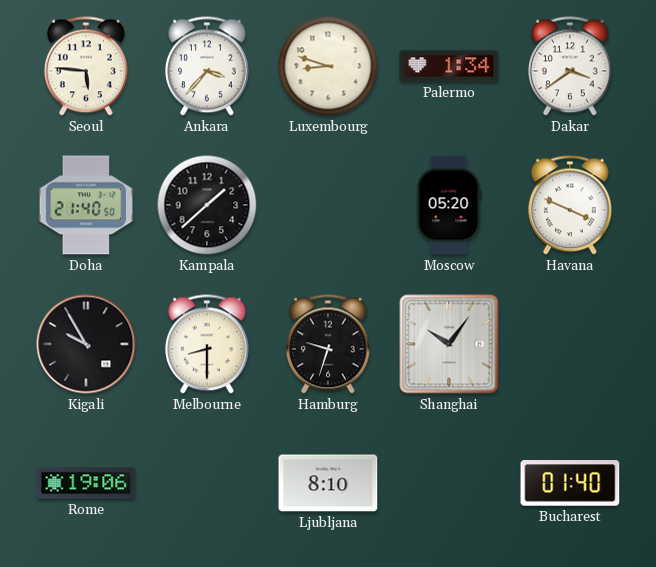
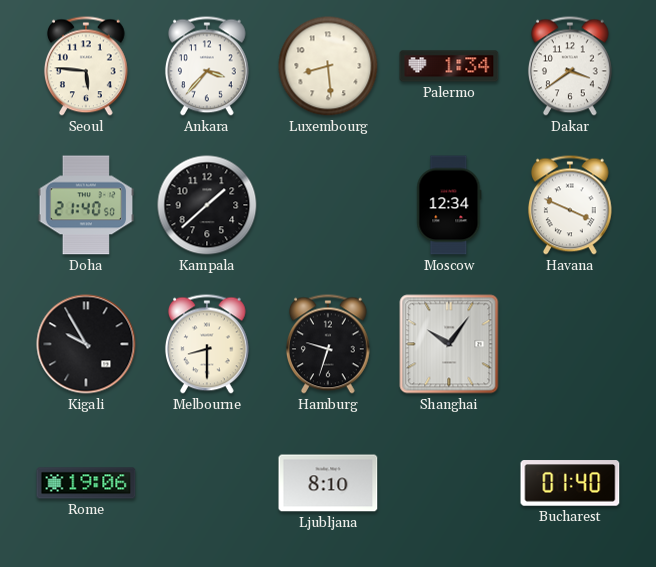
Luxembourg: 8:48 -> 8:29 (328, 66)
Moscow: 05:20 -> 12:34 (449, 205)
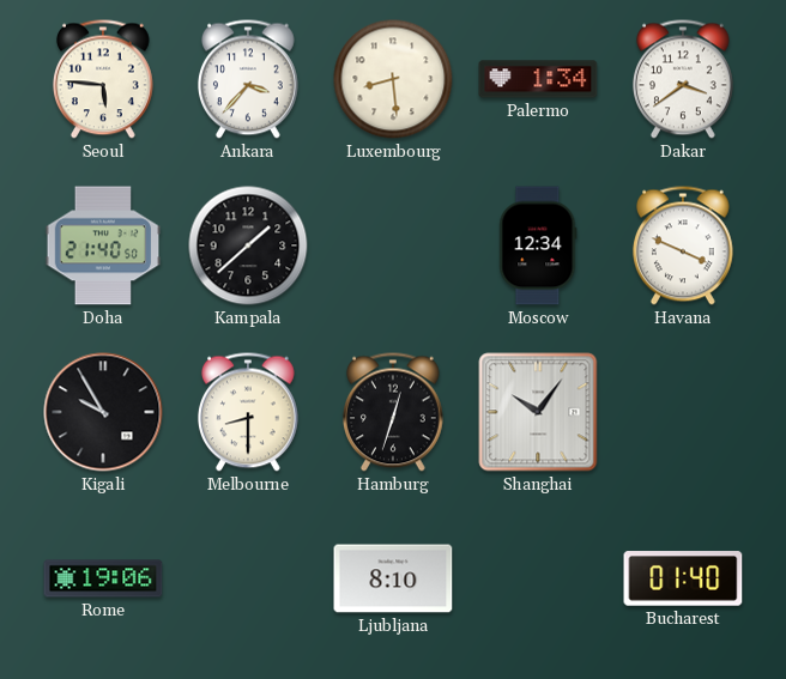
Hamburg: 9:33 -> 12:33 (393, 412)
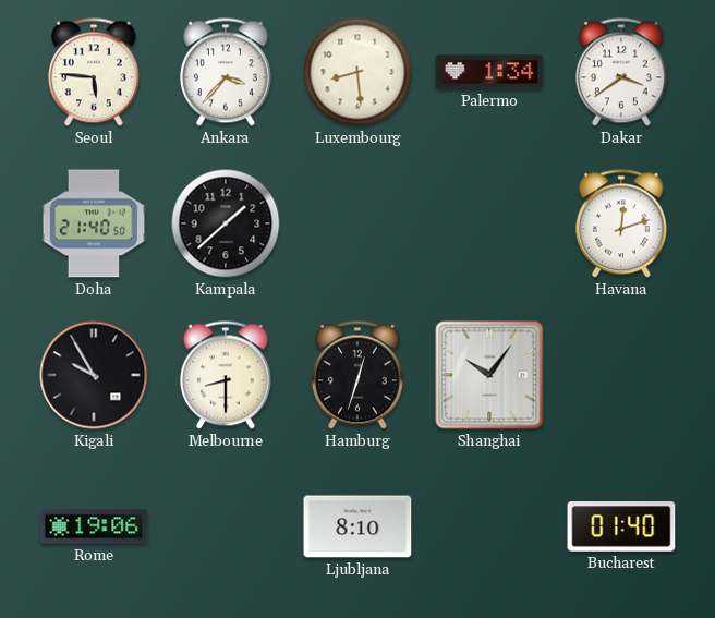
Moscow: 12:34 -> none (538, 245)
Havana: 3:49 -> 12:12 (621, 223)
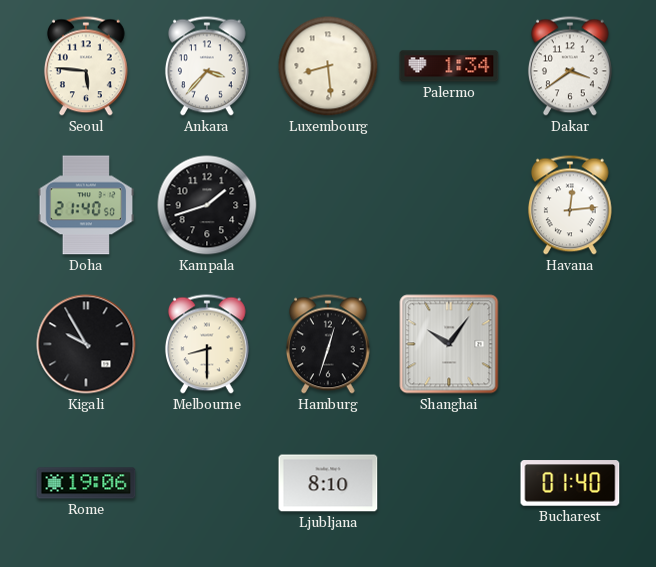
Kampala: 1:38 -> 1:42 (207, 205)
Havana: 12:12 -> 12:14 (570, 205)
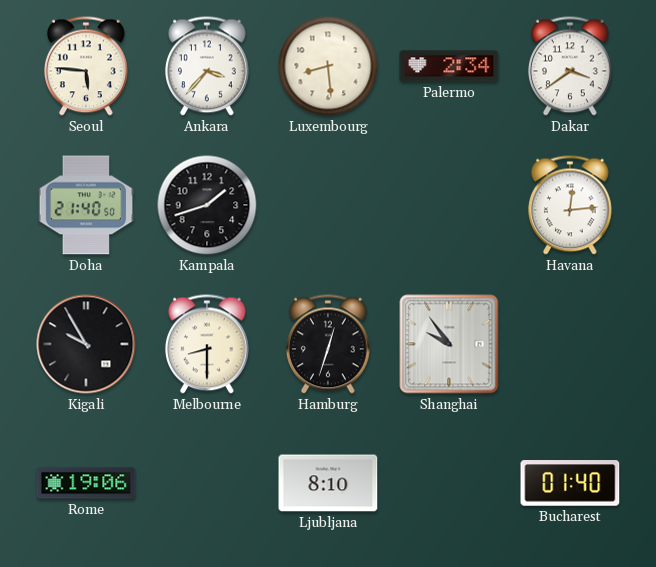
Palermo: 1:34 -> 2:34 (449, 66)
Shanghai: 10:06 -> 9:54 (449, 344)
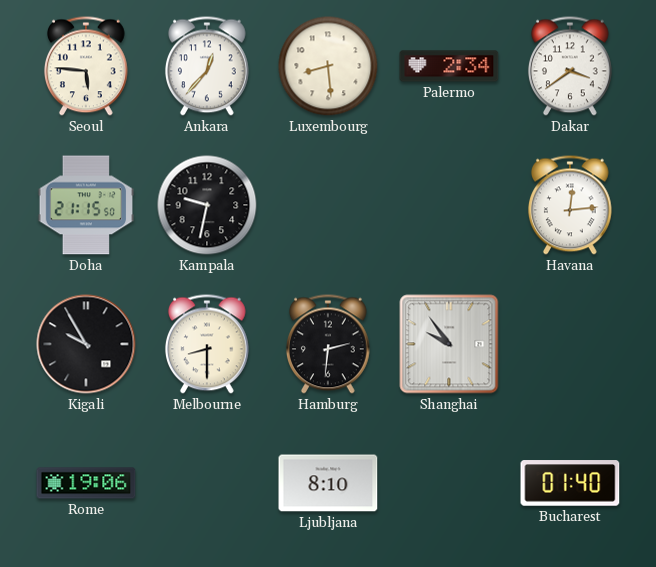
Ankara: 3:37 -> 12:37 (207, 66)
Doha: 21:40 -> 21:15 (86, 205)
Kampala: 1:42 -> 9:32 (207, 205)
Hamburg: 12:33 -> 2:31 (328, 344)
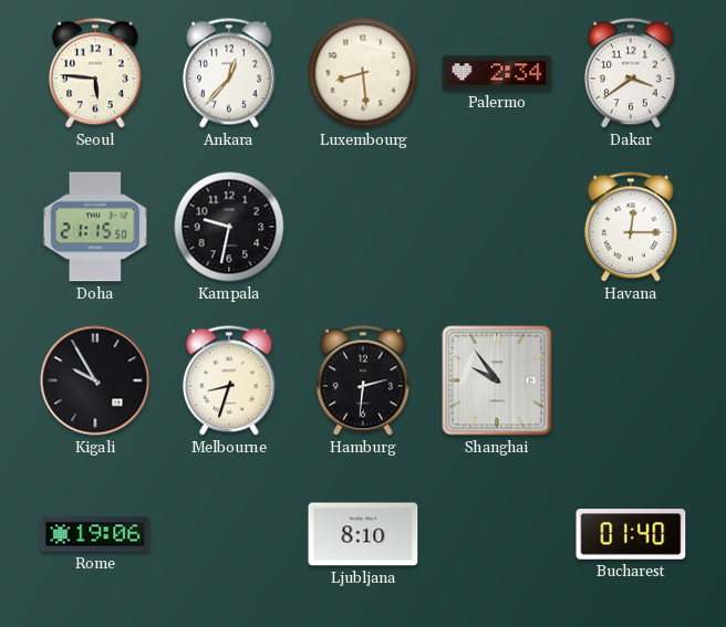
Havana: 12:14 -> 12:15 (631, 227)
Melbourne: 8:30 -> 8:33 (229, 380)
